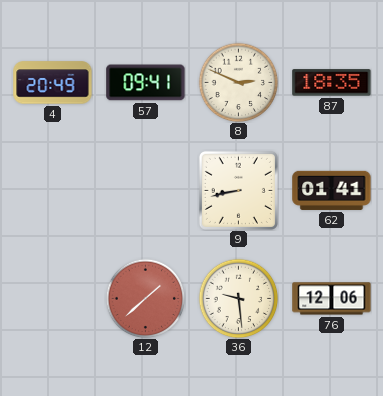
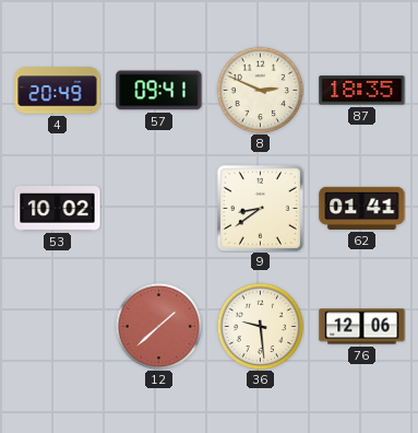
53: none -> 10:02 (58, 209)
9: 8:43 -> 8:39 (260, 208)
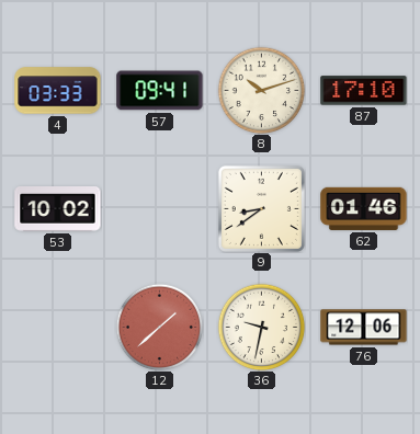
4: 20:49 -> 03:33 (58, 91)
8: 2:49 -> 10:12 (261, 90)
87: 18:35 -> 17:10 (364, 91)
62: 01:41 -> 01:46 (364, 208)
36: 9:29 -> 9:32 (261, 327)
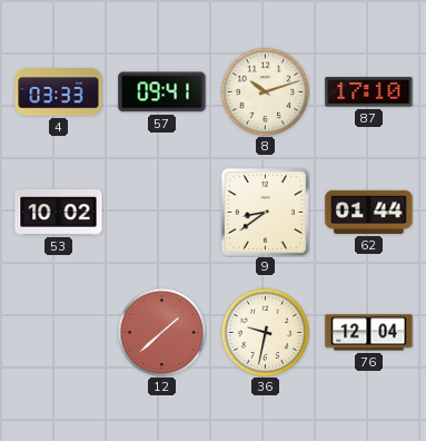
62: 01:46 -> 01:44 (369, 212)
76: 12:06 -> 12:04 (369, 333)
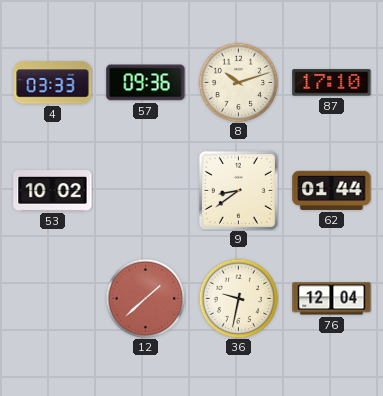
57: 09:41 -> 09:36 (146, 83)
